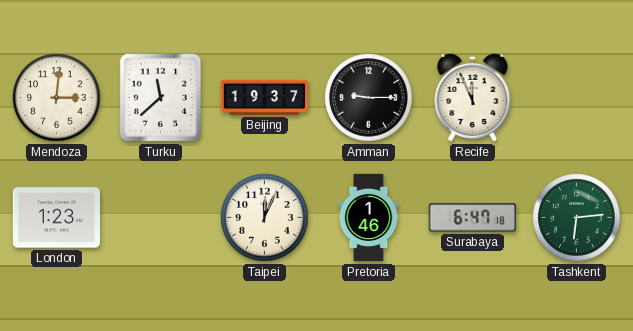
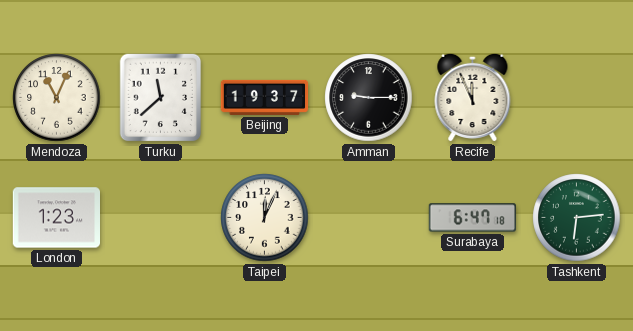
Mendoza: 3:01 -> 11:04 (57, 98)
Pretoria: 1:46 -> none (369, 218)
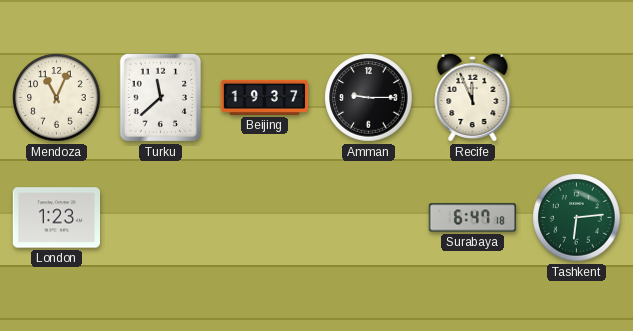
Taipei: 12:04 -> none (265, 218)
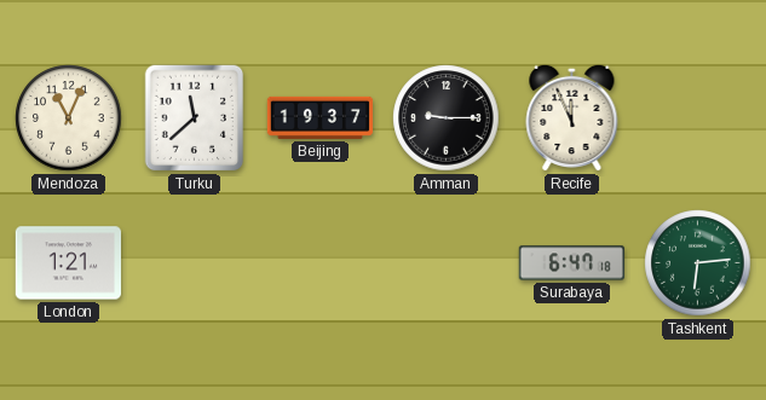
London: 1:23 -> 1:21 (68, 263)
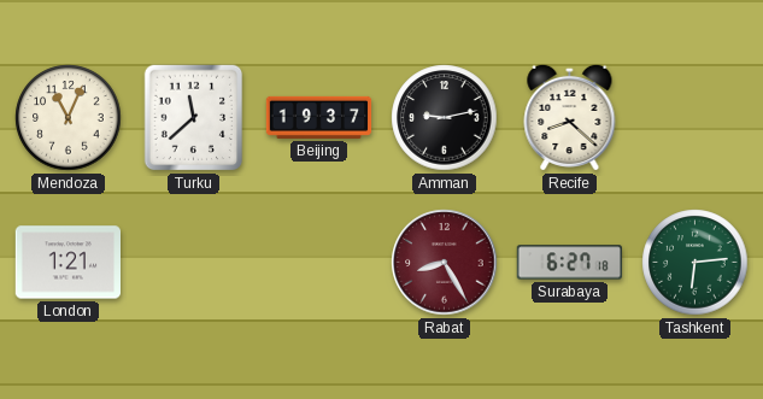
Amman: 9:15 -> 9:13 (445, 118)
Recife: 11:56 -> 8:22 (570, 117)
Rabat: none -> 8:25 (445, 263)
Surabaya: 6:47 -> 6:27 (570, 263)
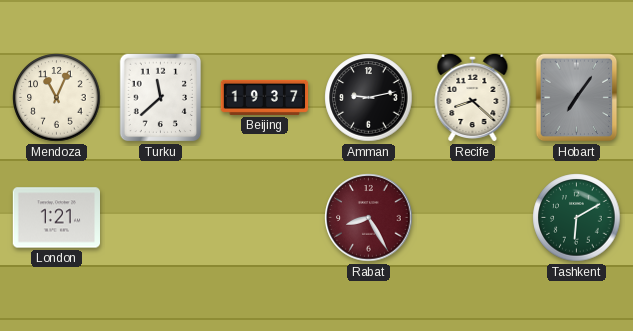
Hobart: none -> 7:06 (577, 98)
Surabaya: 6:27 -> none (570, 263)
Tashkent: 6:14 -> 6:10 (577, 218)
